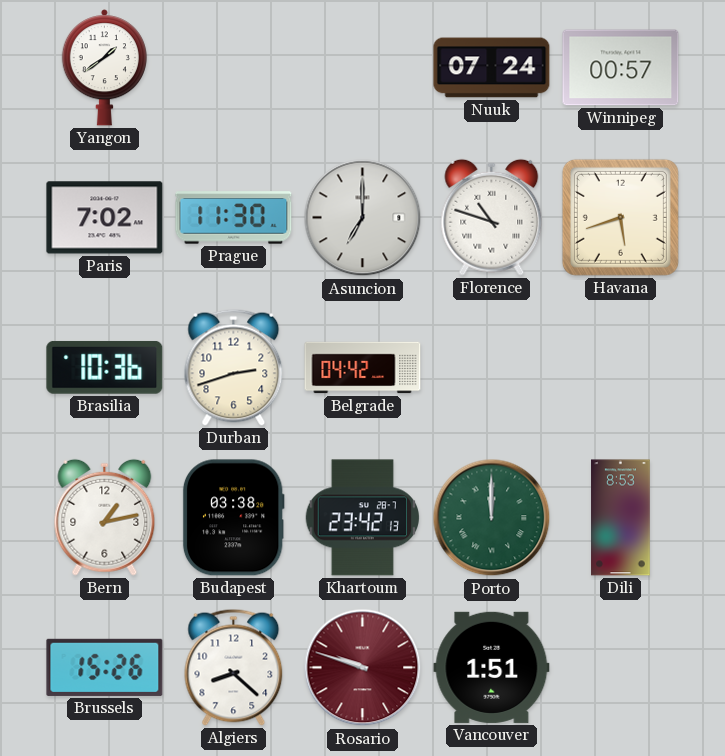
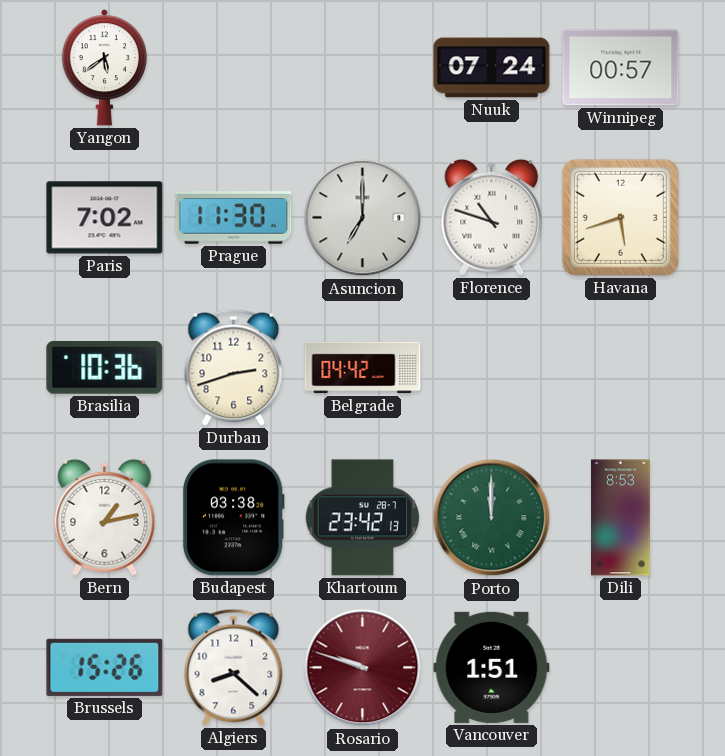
Yangon: 1:39 -> 5:39 (104, 68)
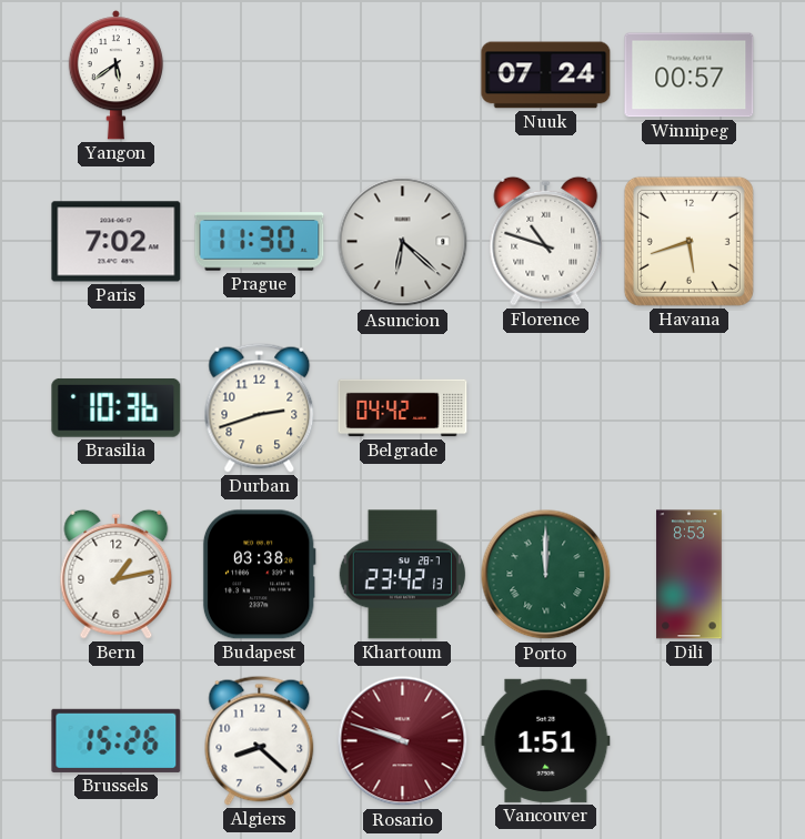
Asuncion: 7:00 -> 6:22 (403, 242)
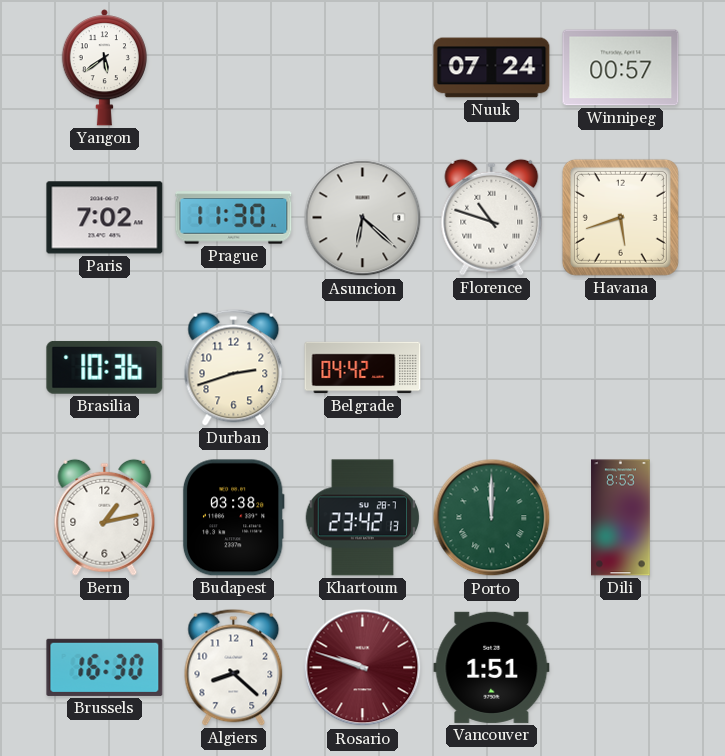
Brussels: 15:26 -> 16:30 (105, 667)
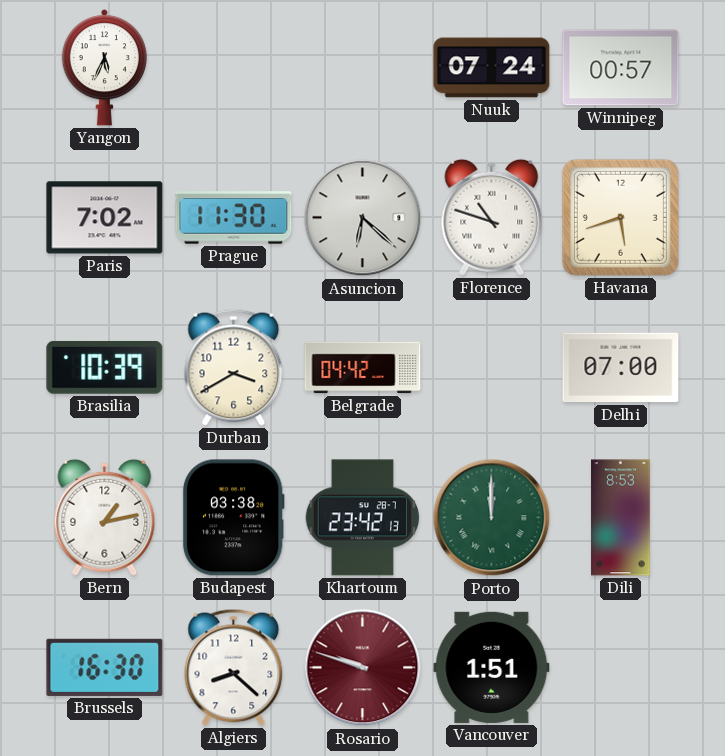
Yangon: 5:39 -> 5:34 (104, 68)
Brasilia: 10:36 -> 10:39 (105, 367)
Durban: 2:42 -> 3:40 (234, 367)
Delhi: none -> 07:00 (621, 368)
